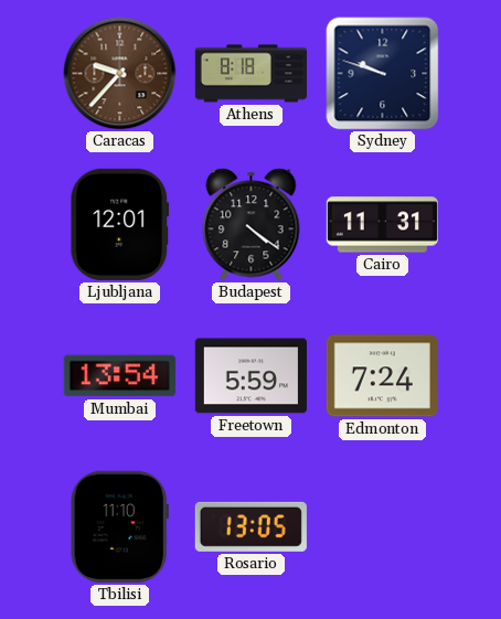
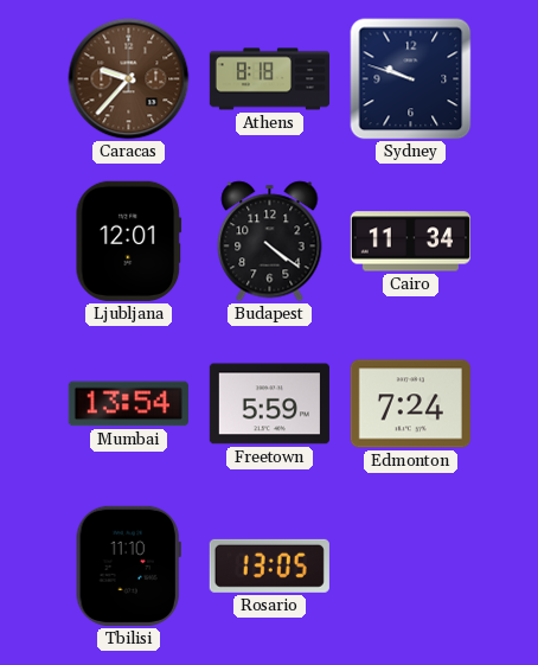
Cairo: 11:31 -> 11:34 (410, 242)
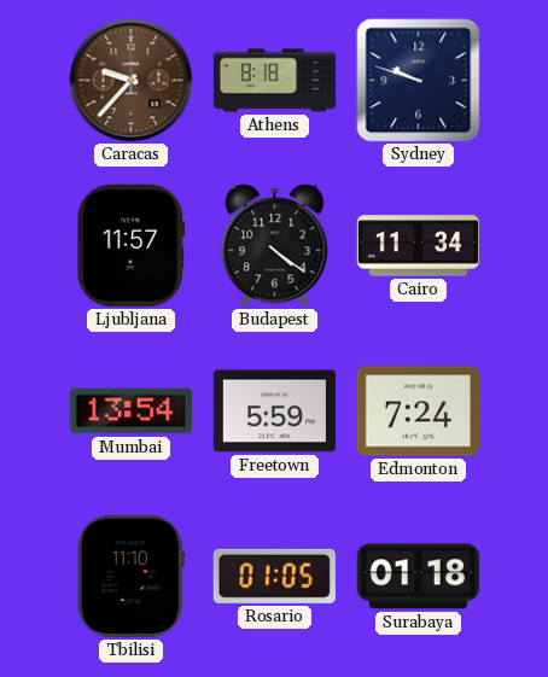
Ljubljana: 12:01 -> 11:57 (132, 245)
Rosario: 13:05 -> 01:05 (274, 576)
Surabaya: none -> 01:18 (418, 577)
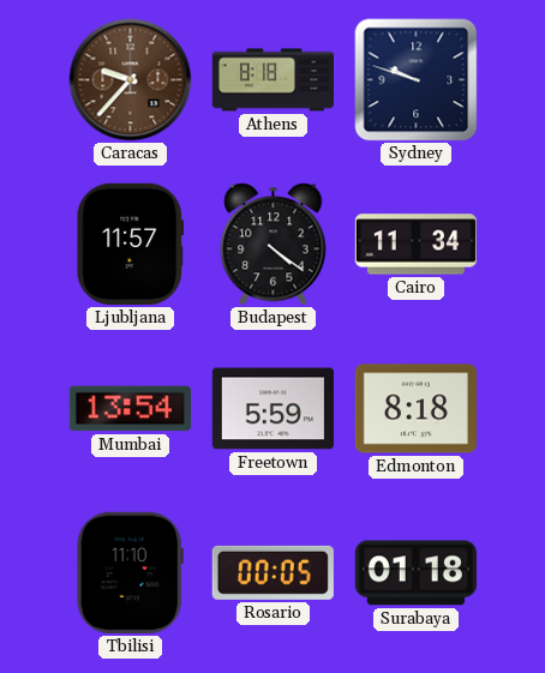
Edmonton: 7:24 -> 8:18 (415, 409)
Rosario: 01:05 -> 00:05 (272, 572)
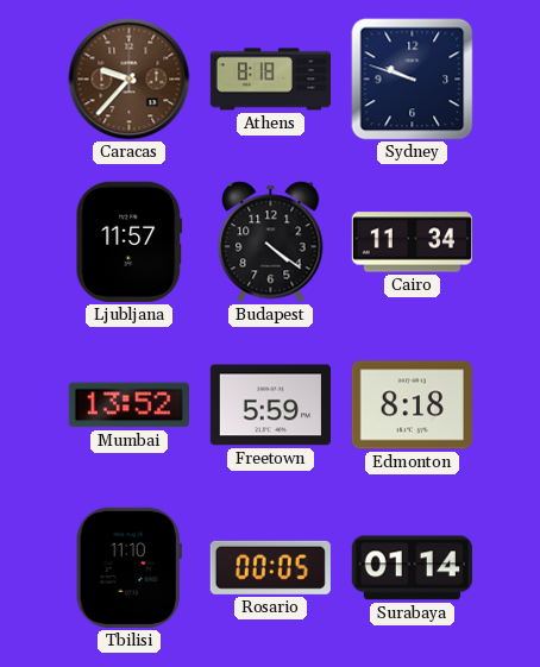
Mumbai: 13:54 -> 13:52 (128, 405)
Surabaya: 01:18 -> 01:14 (412, 568)
